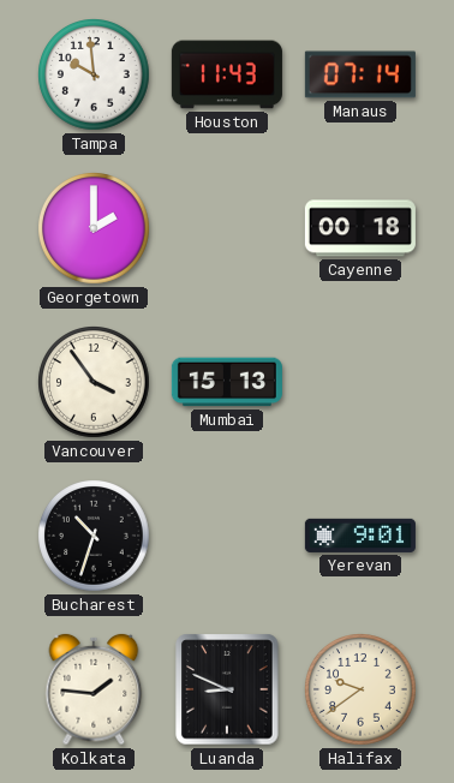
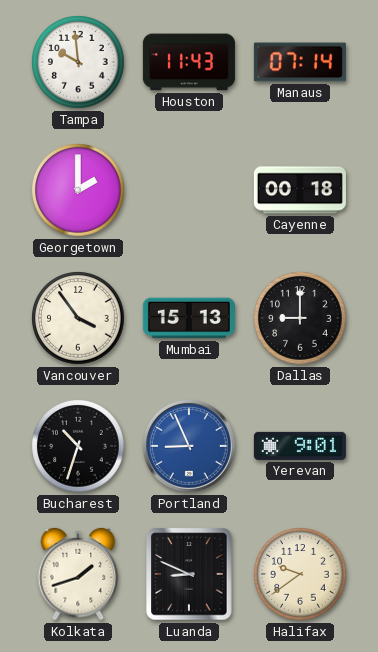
Dallas: none -> 9:00 (301, 319)
Portland: none -> 8:56 (189, 446)
Kolkata: 1:46 -> 1:42 (78, 574)
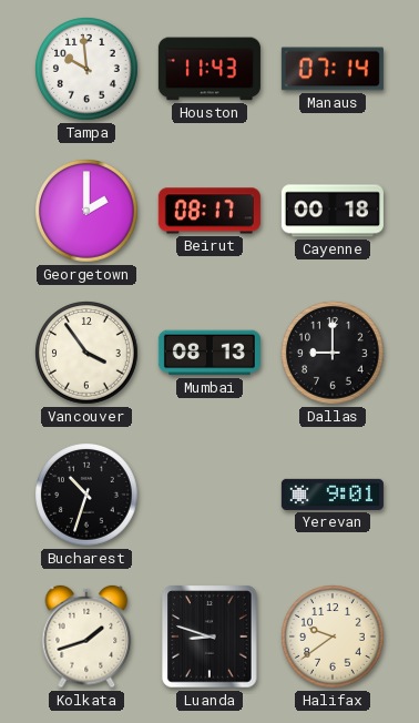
Beirut: none -> 08:17 (209, 211)
Mumbai: 15:13 -> 08:13 (209, 353)
Portland: 8:56 -> none (189, 446)
Luanda: 8:49 -> 8:48 (209, 637)
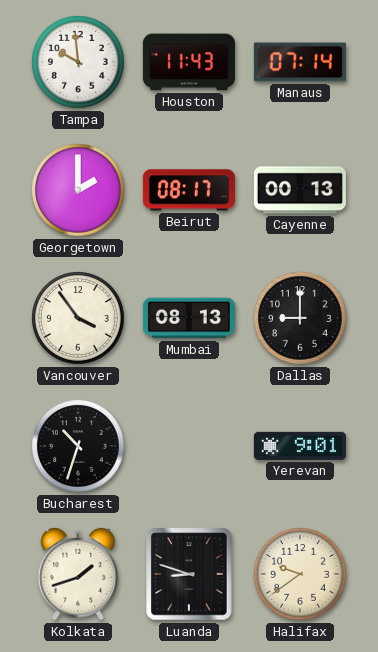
Cayenne: 00:18 -> 00:13 (300, 190)
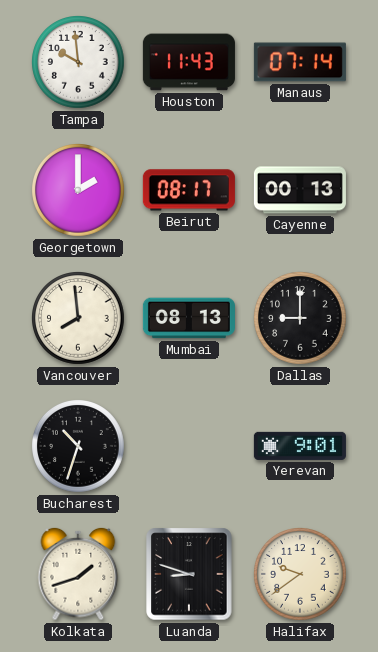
Vancouver: 3:54 -> 7:59 (79, 319)
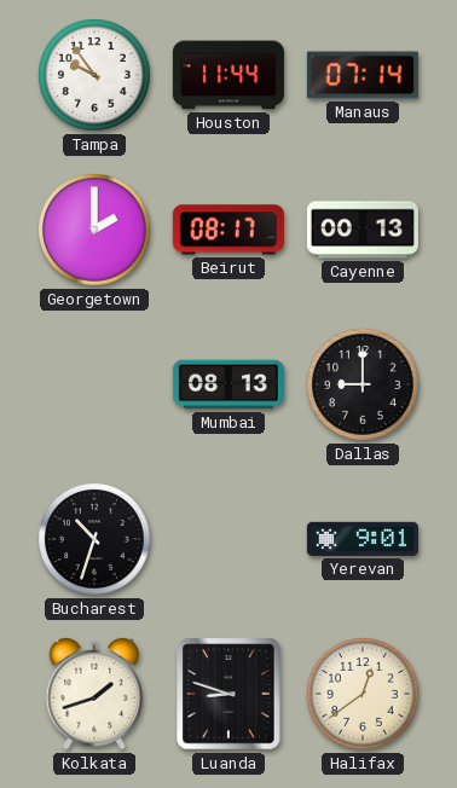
Tampa: 9:59 -> 9:54 (96, 76)
Houston: 11:43 -> 11:44 (228, 75)
Vancouver: 7:59 -> none (79, 319)
Halifax: 9:39 -> 12:39 (364, 695)
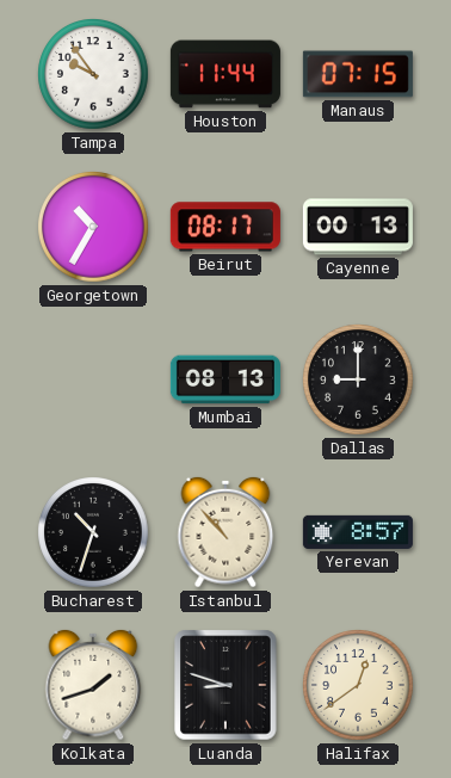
Manaus: 07:14 -> 07:15 (358, 74)
Georgetown: 2:00 -> 10:35 (94, 228)
Istanbul: none -> 10:53 (225, 532)
Yerevan: 9:01 -> 8:57 (358, 532)
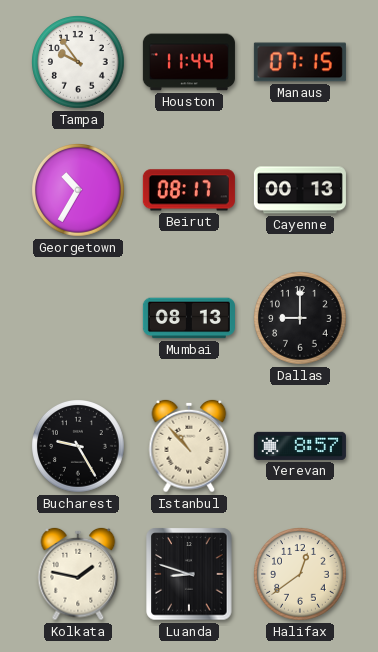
Bucharest: 10:33 -> 9:25 (79, 447)
Kolkata: 1:42 -> 1:47 (78, 574)
